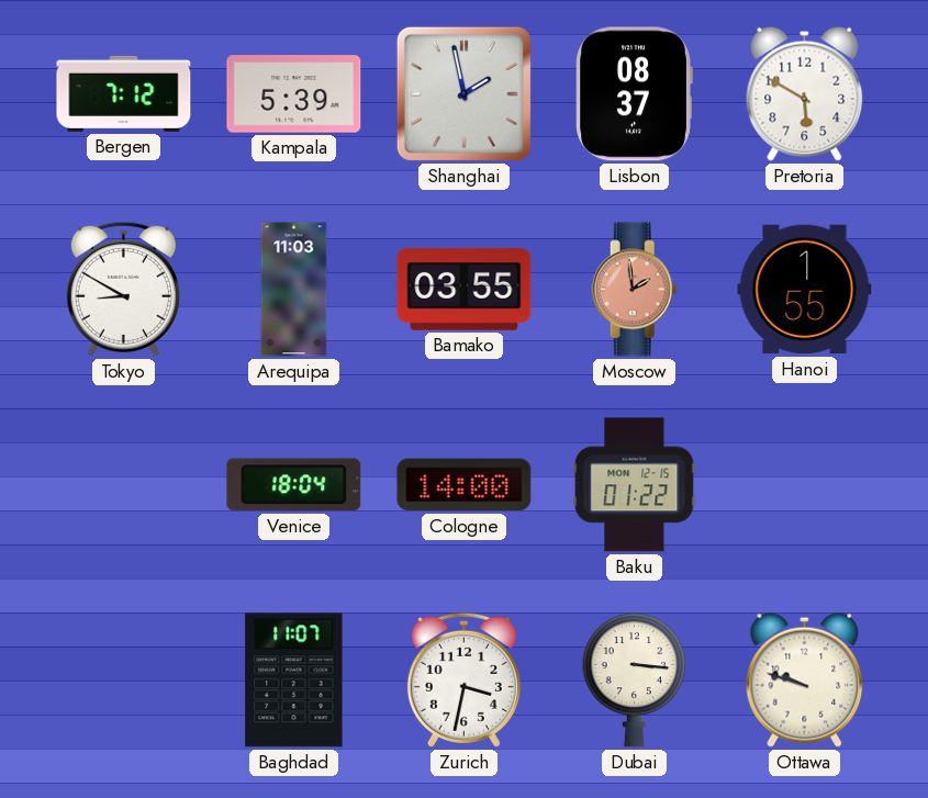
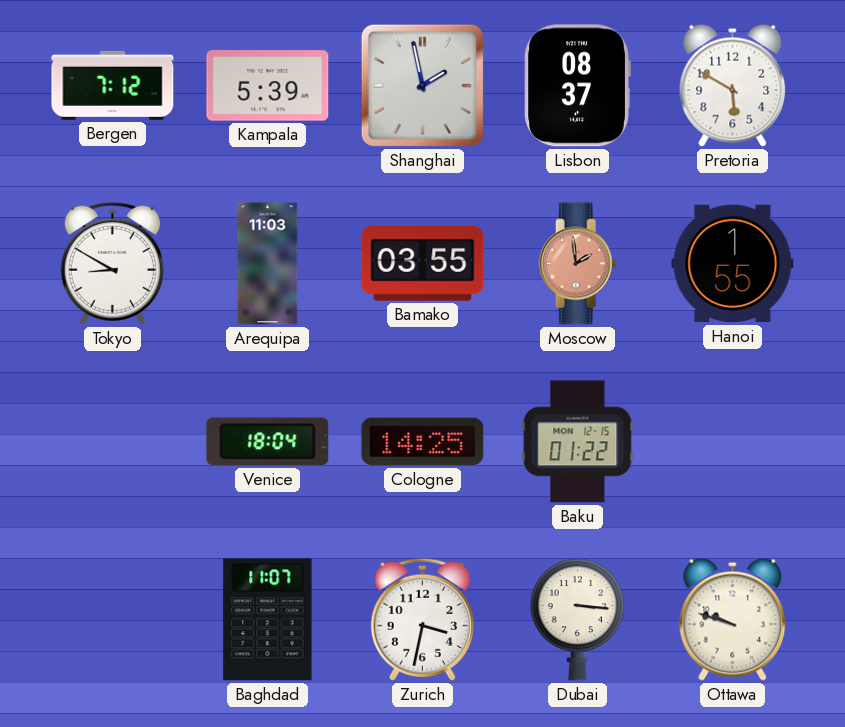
Cologne: 14:00 -> 14:25 (423, 442)
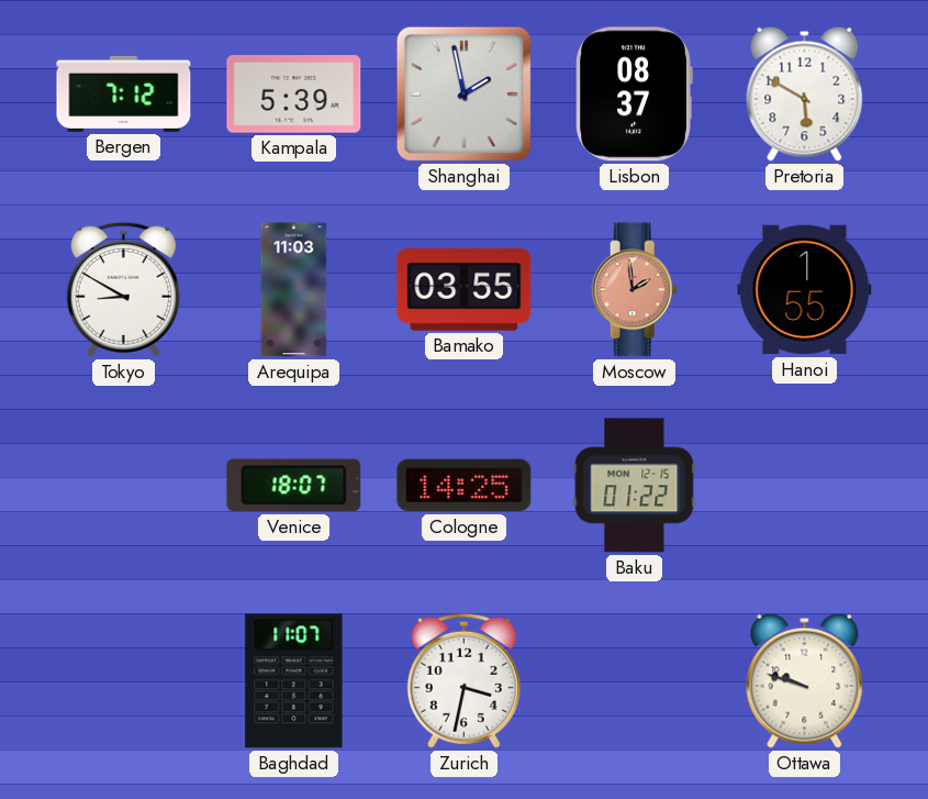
Venice: 18:04 -> 18:07 (294, 486)
Dubai: 3:16 -> none (578, 619)
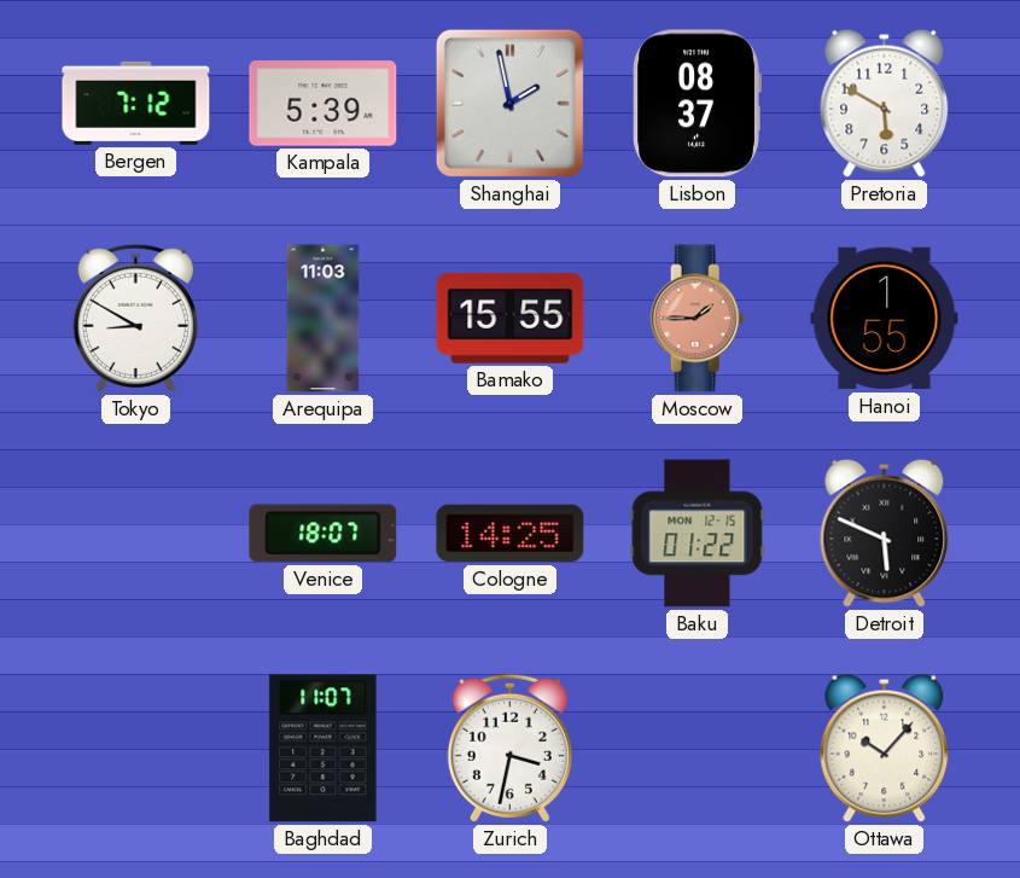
Bamako: 03:55 -> 15:55 (511, 318)
Moscow: 1:59 -> 1:45 (698, 319)
Detroit: none -> 5:49 (885, 533)
Ottawa: 9:48 -> 10:07 (885, 748)
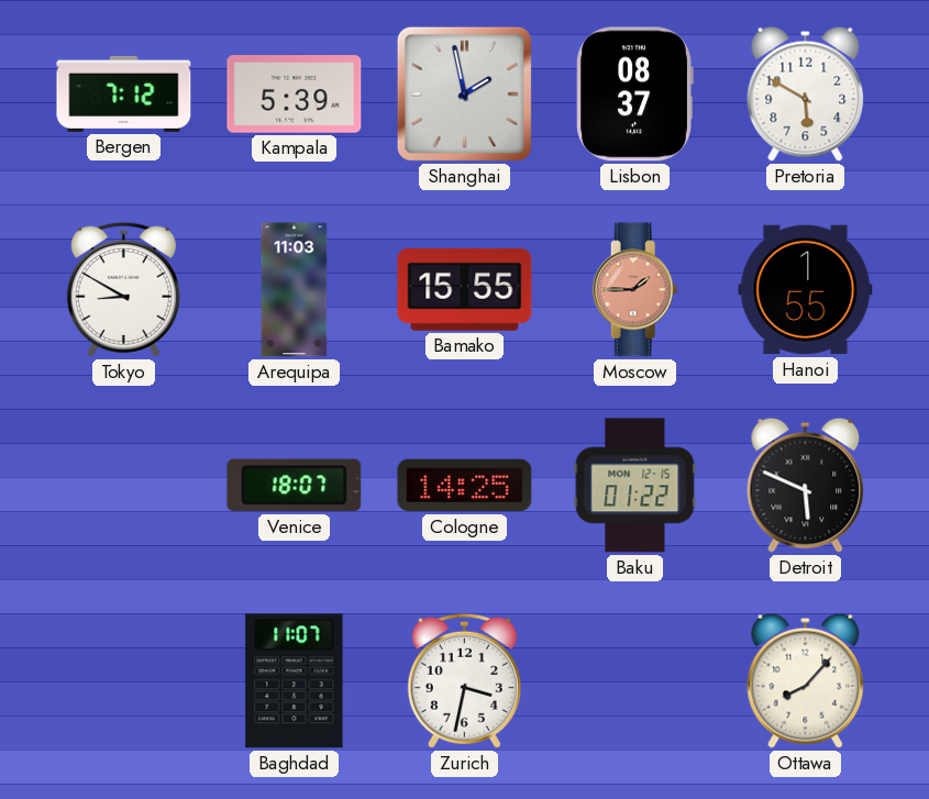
Ottawa: 10:07 -> 8:07 (806, 680)
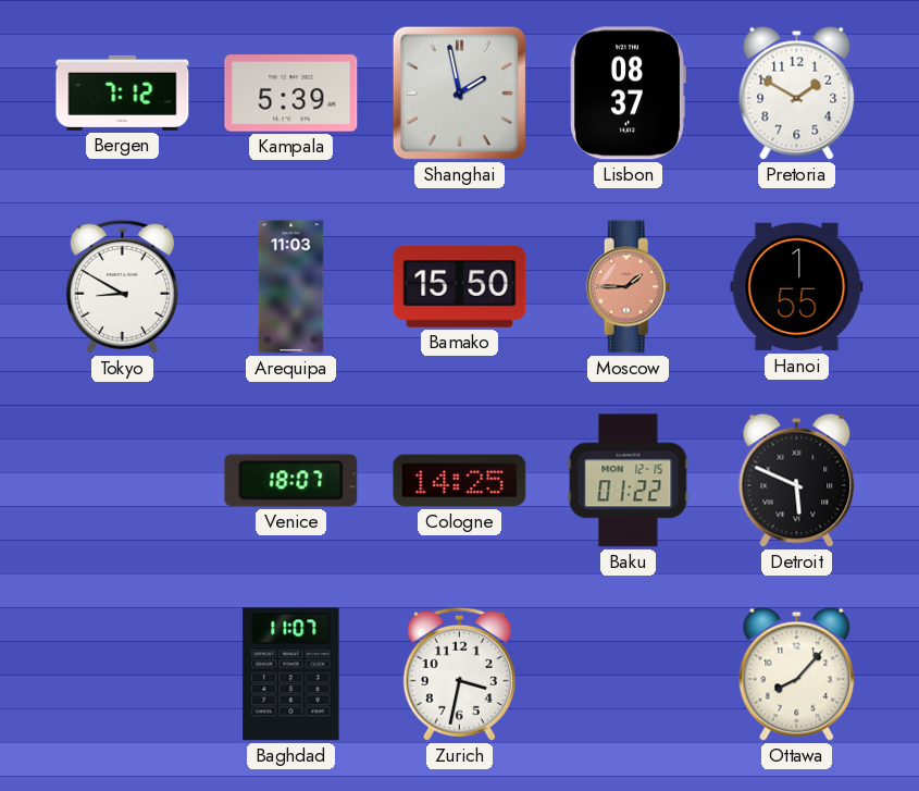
Pretoria: 5:50 -> 1:50 (797, 92)
Bamako: 15:55 -> 15:50 (460, 286)
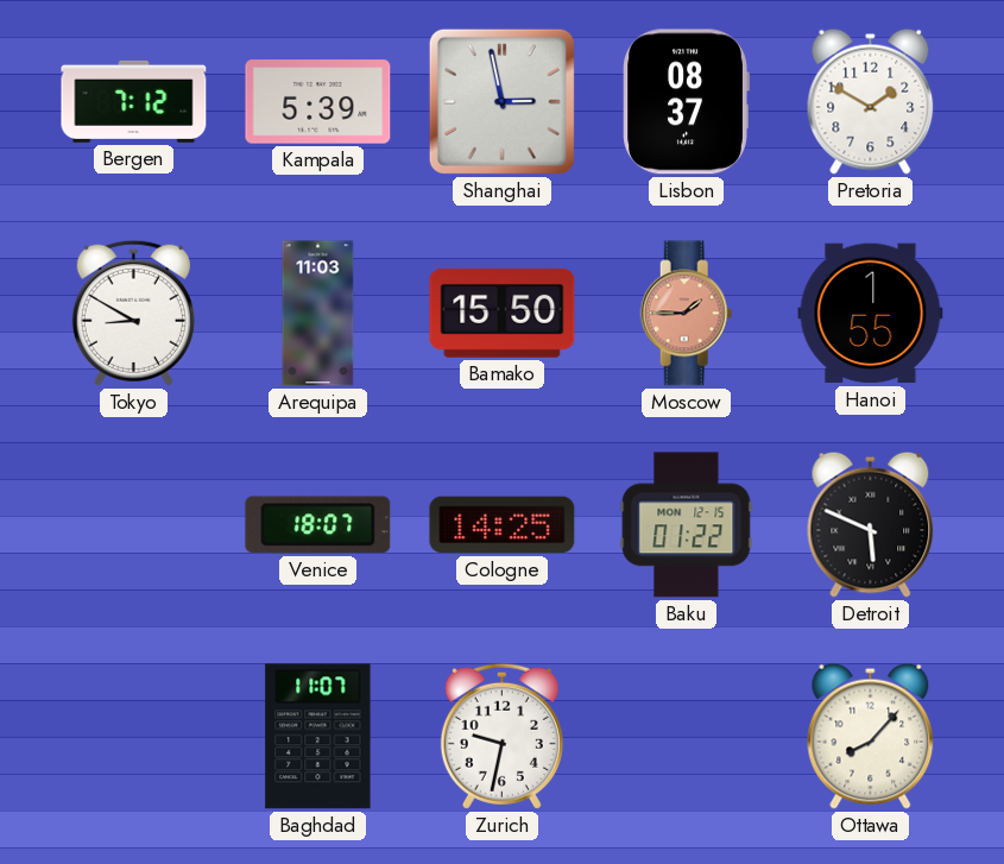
Shanghai: 1:58 -> 2:58 (501, 101)
Zurich: 3:32 -> 9:32 (501, 736)
